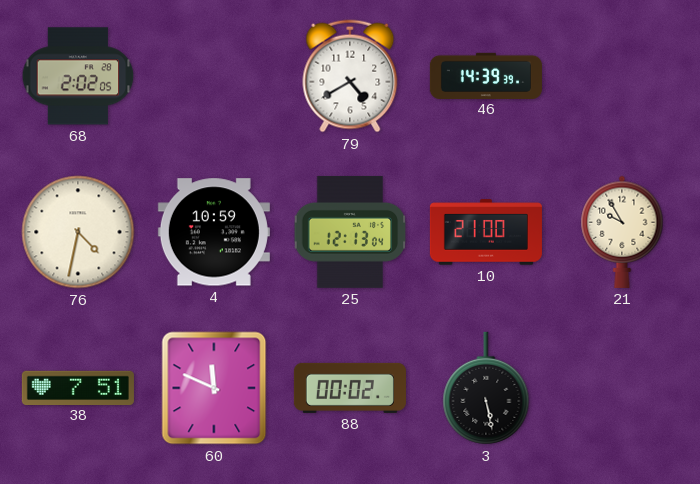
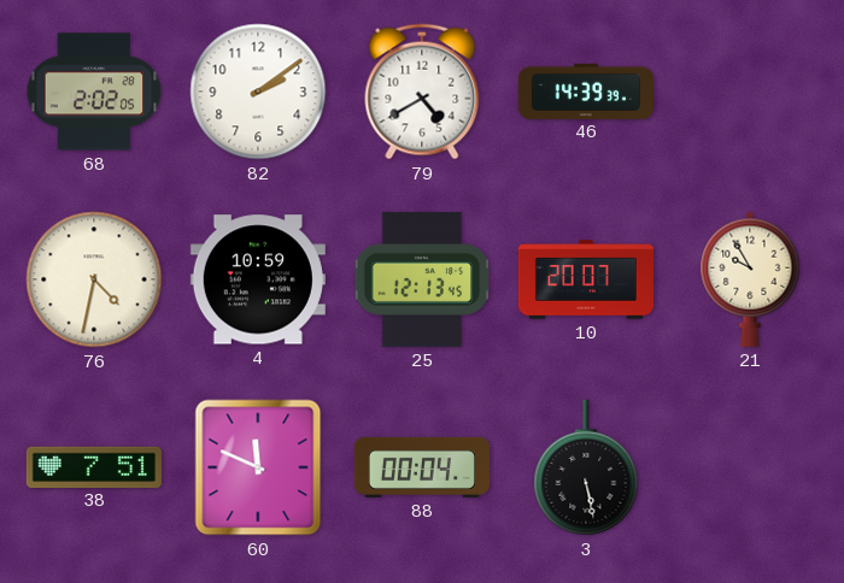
82: none -> 2:09 (258, 92)
25: 12:13:04 -> 12:13:45 (422, 279)
10: 21:00 -> 20:07 (586, 279)
88: 00:02 -> 00:04 (422, 467)
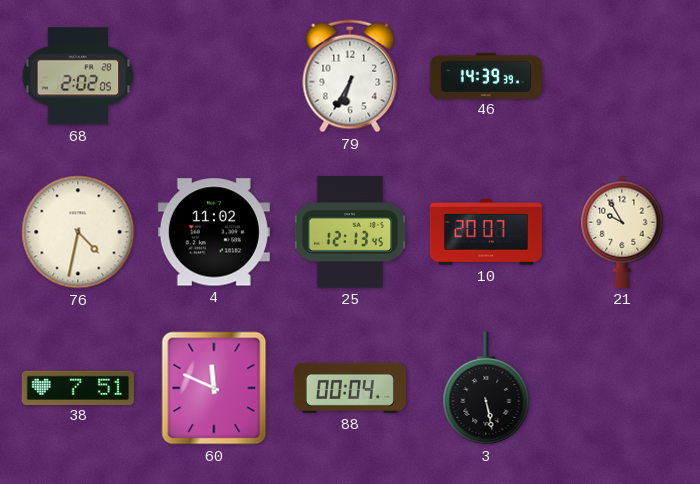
82: 2:09 -> none (258, 92)
79: 4:40 -> 6:35 (350, 76)
4: 10:59 -> 11:02 (214, 232)
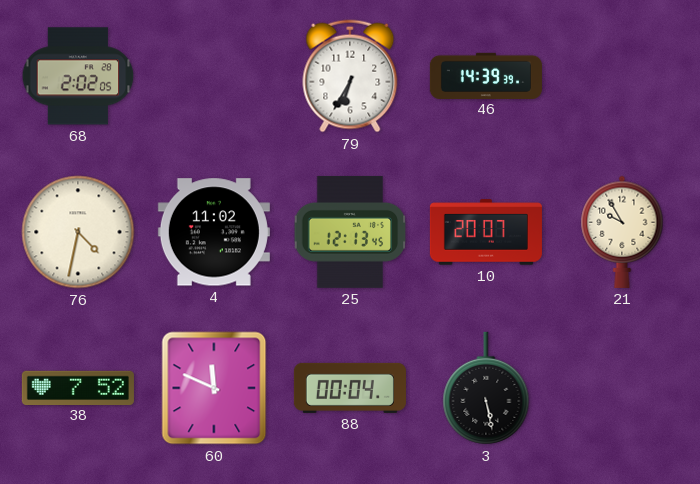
38: 7:51 -> 7:52 (78, 387)
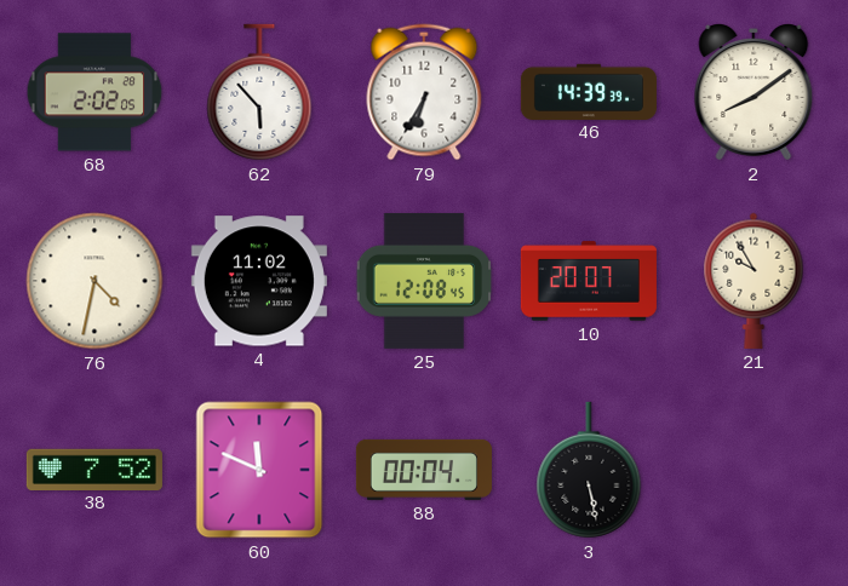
62: none -> 5:53 (259, 92)
2: none -> 8:09 (754, 93)
25: 12:13 -> 12:08 (424, 281)
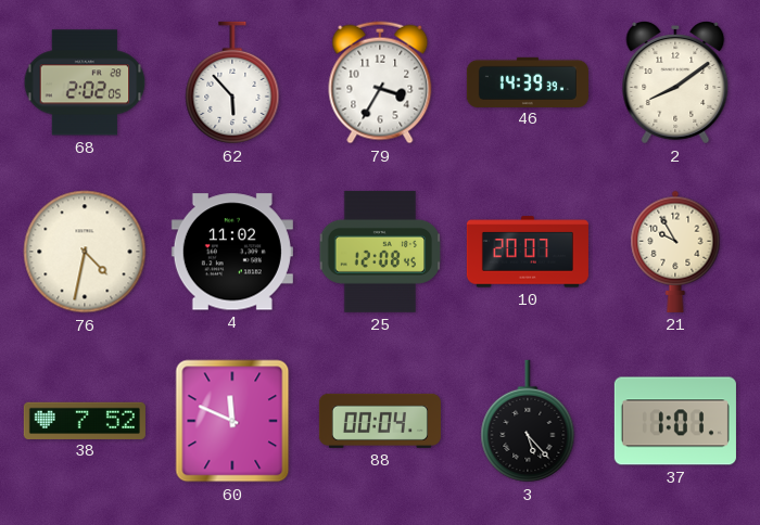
79: 6:35 -> 3:35 (380, 82)
3: 5:28 -> 5:23 (528, 421)
37: none -> 1:01 (675, 421)
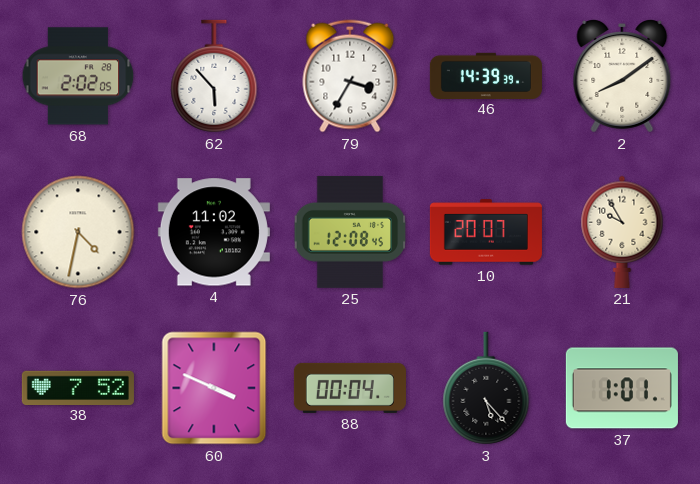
60: 11:49 -> 3:49 (214, 388)
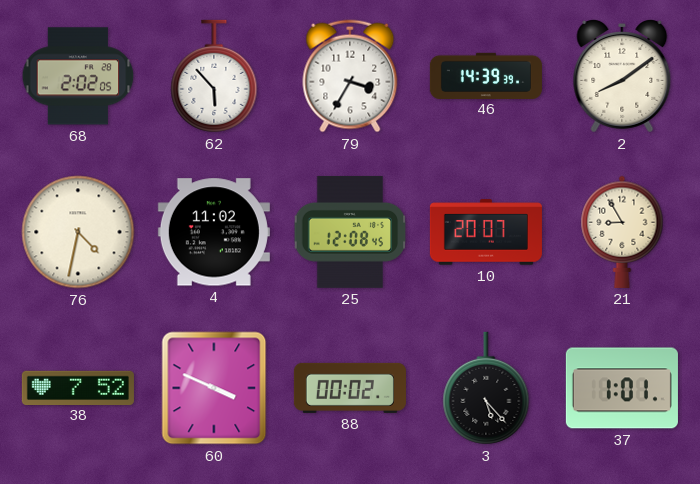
21: 9:55 -> 8:55 (622, 232)
88: 00:04 -> 00:02 (350, 388)
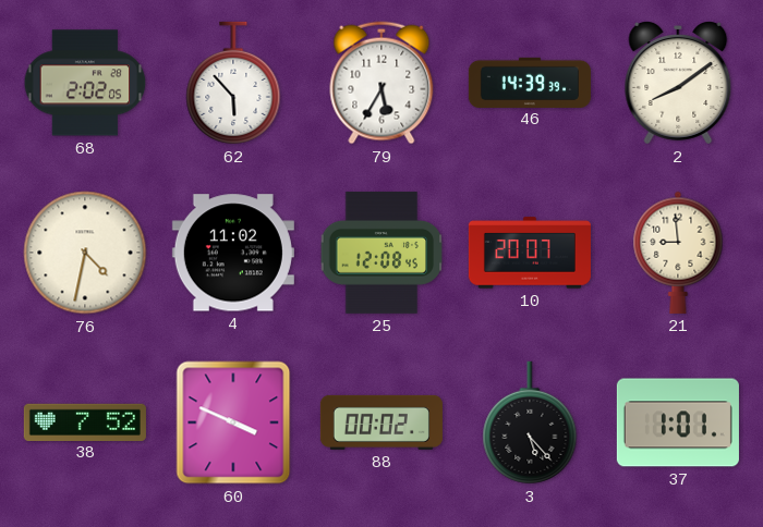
79: 3:35 -> 5:35 (381, 83)
21: 8:55 -> 8:59 (678, 253)
